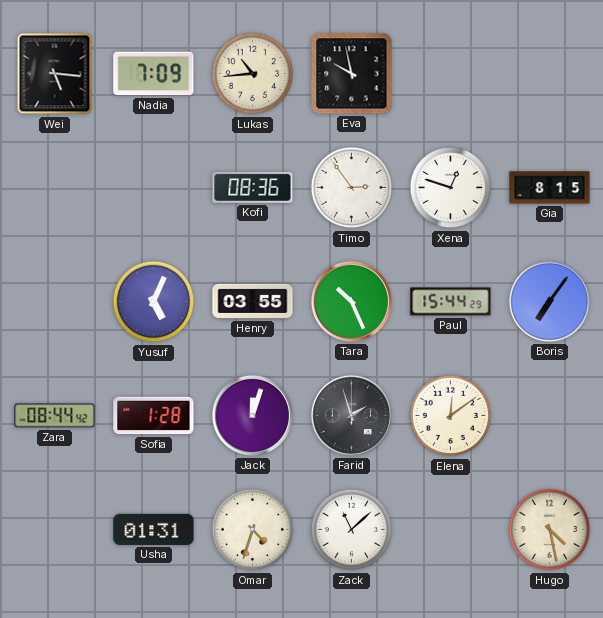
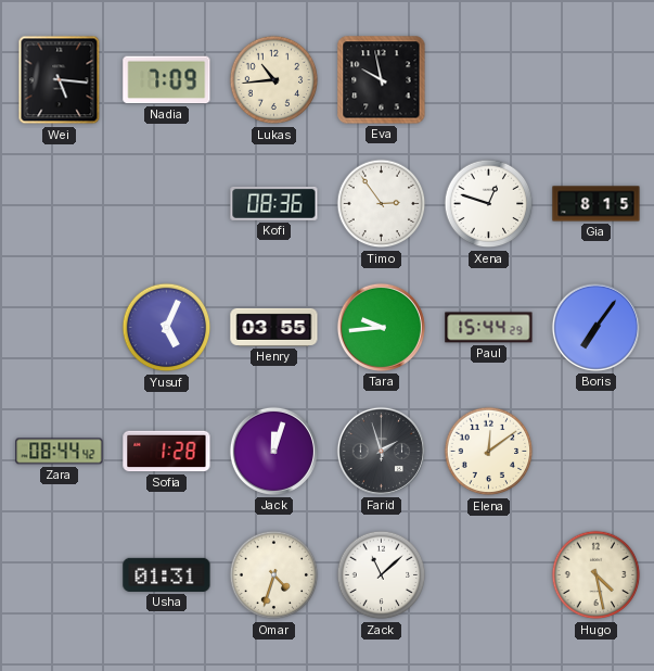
Tara: 10:26 -> 9:44 (381, 327)
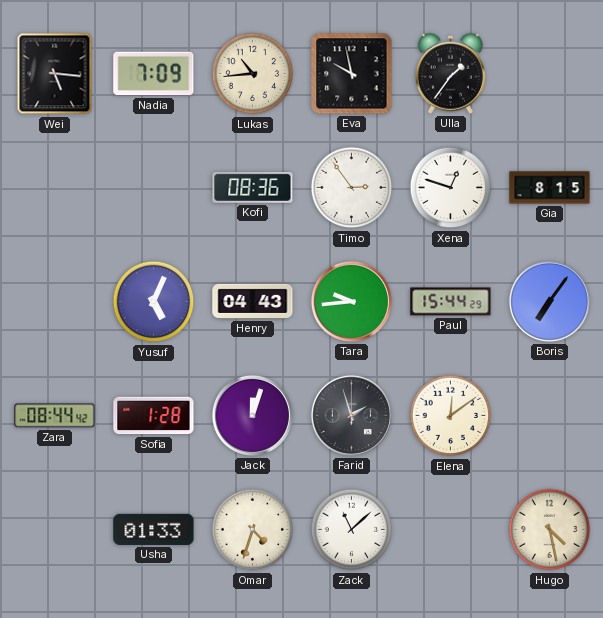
Ulla: none -> 1:36 (450, 73)
Henry: 03:55 -> 04:43 (253, 301)
Usha: 01:31 -> 01:33 (154, 529)
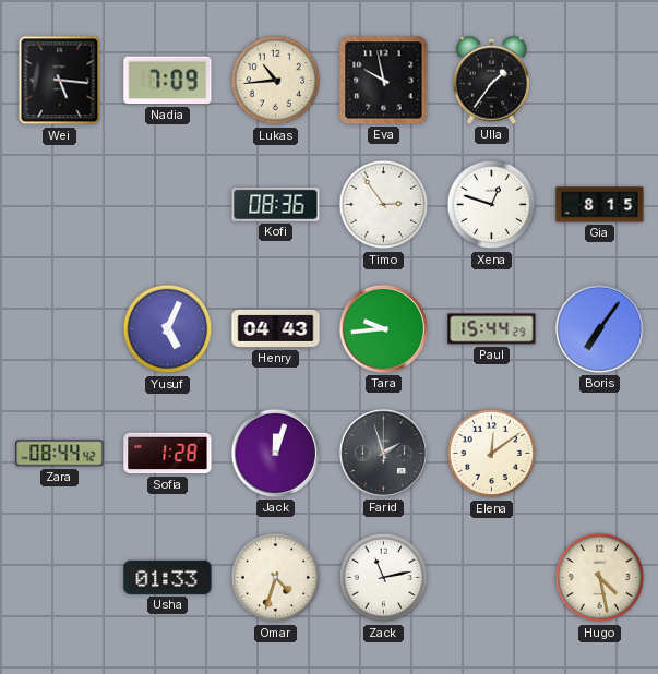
Zack: 11:08 -> 11:13 (384, 578)
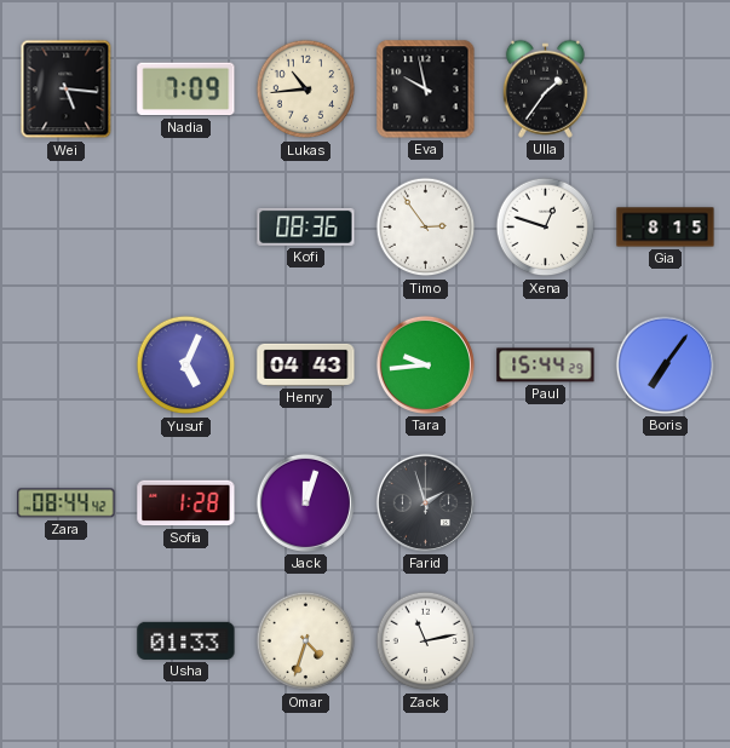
Elena: 12:09 -> none (492, 454)
Hugo: 4:28 -> none (600, 578)
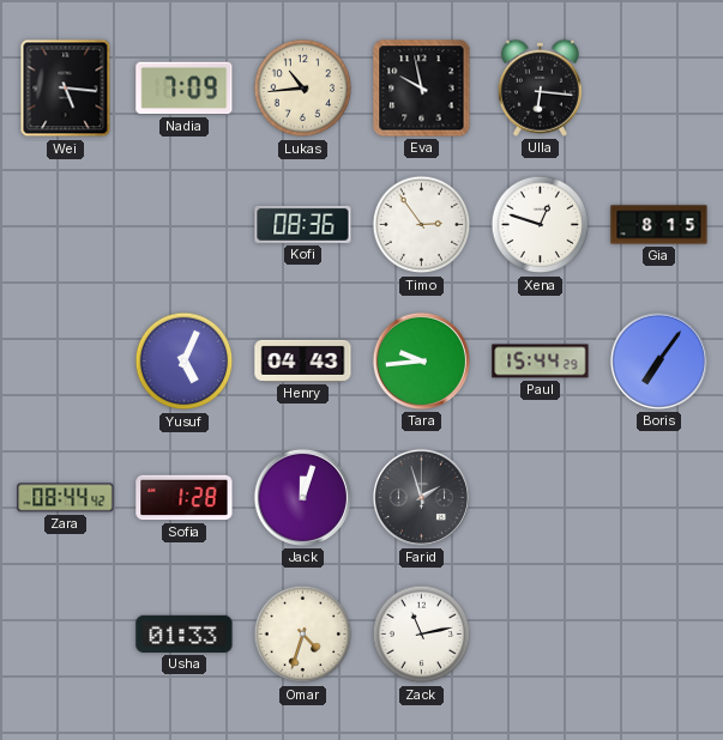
Ulla: 1:36 -> 6:16 (540, 87)
